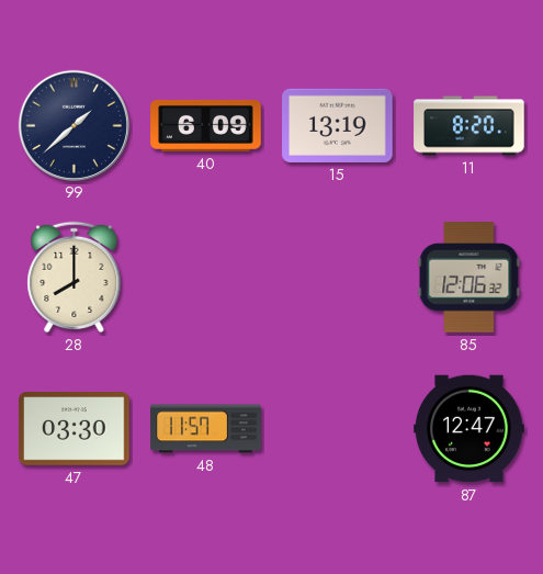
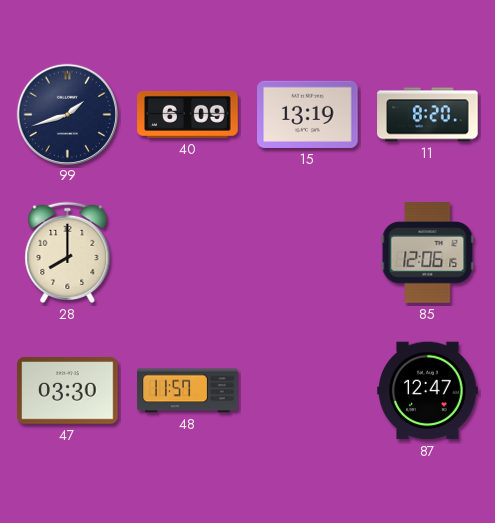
99: 1:38 -> 1:42 (67, 114)
85: 12:06:32 -> 12:06:15 (428, 253)
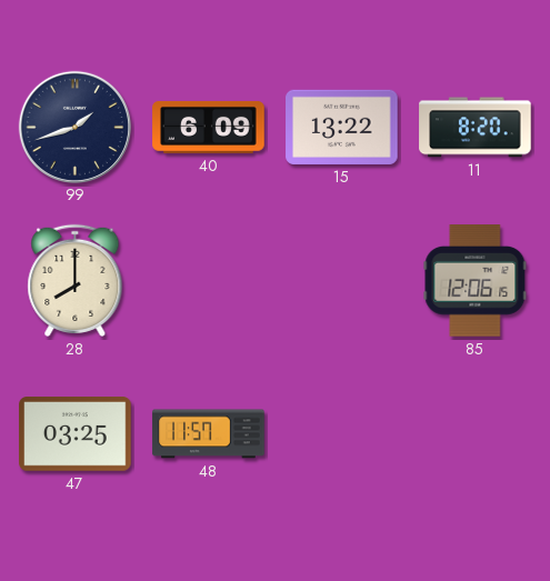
15: 13:19 -> 13:22 (342, 127)
47: 03:30 -> 03:25 (76, 434)
87: 12:47 -> none (428, 391)
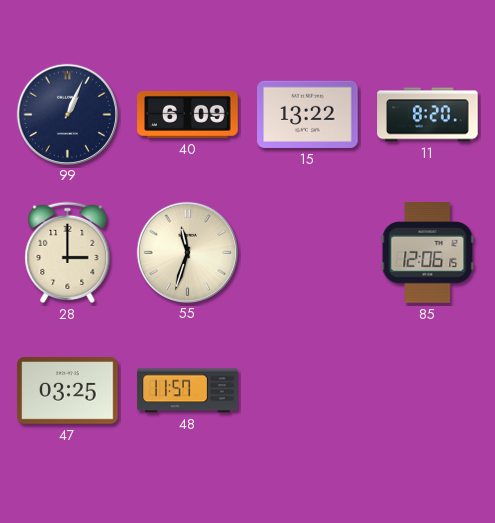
99: 1:42 -> 1:04 (67, 114)
28: 8:00 -> 3:00 (68, 252)
55: none -> 11:33 (187, 252)
